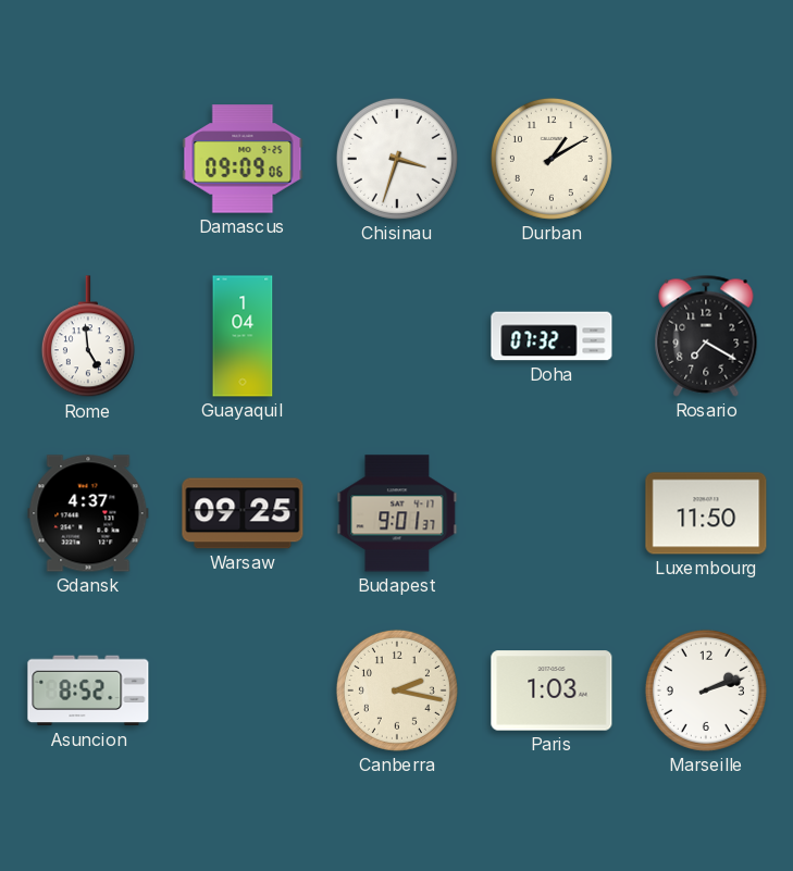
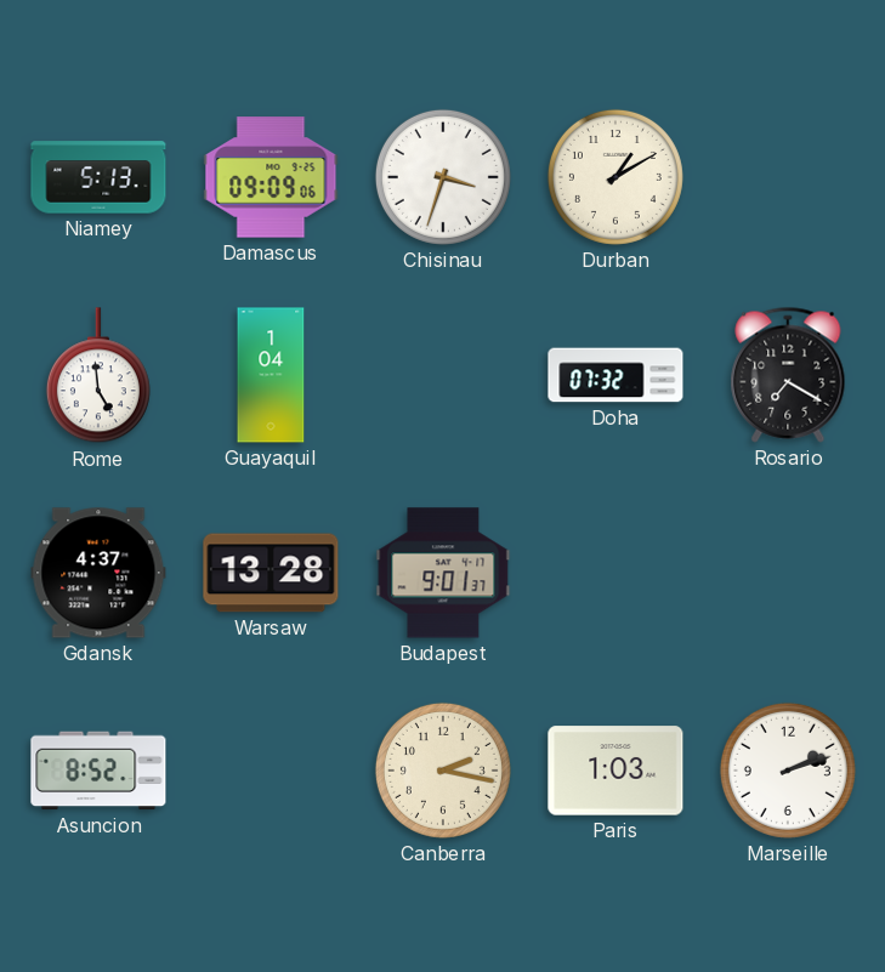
Niamey: none -> 5:13 (98, 177)
Warsaw: 09:25 -> 13:28 (271, 573)
Luxembourg: 11:50 -> none (706, 513)
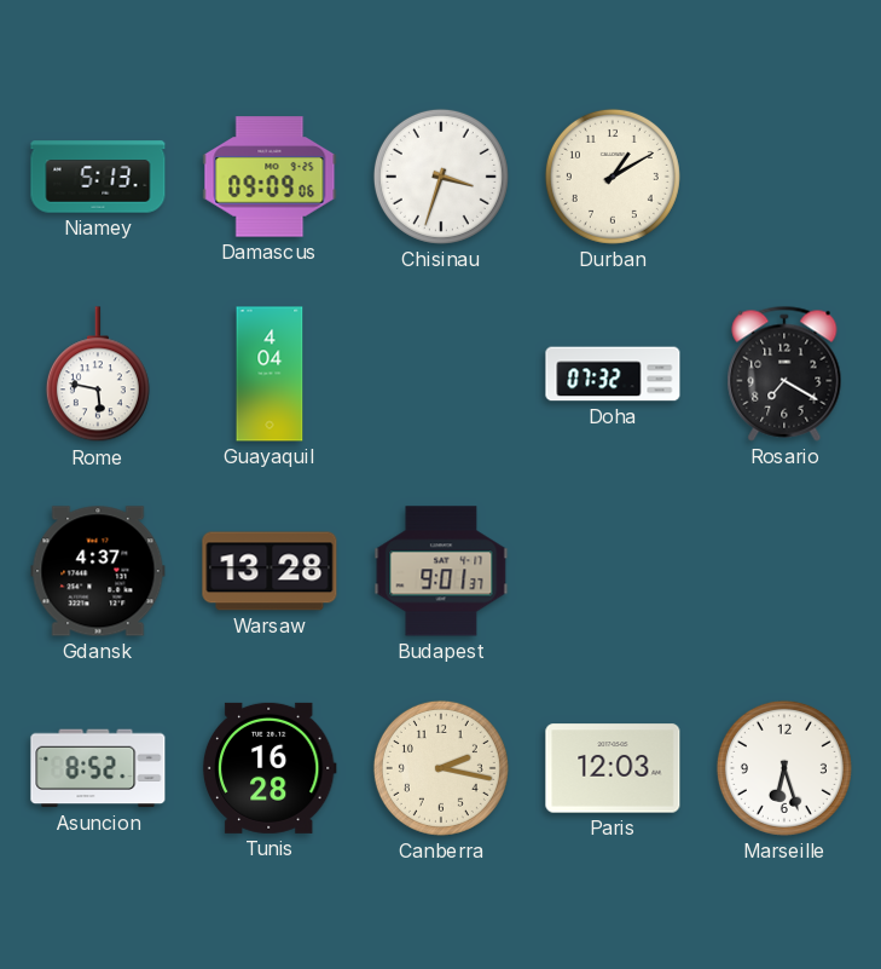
Rome: 4:59 -> 5:47 (98, 375)
Guayaquil: 1:04 -> 4:04 (269, 374)
Tunis: none -> 16:28 (269, 768)
Paris: 1:03 -> 12:03 (613, 768)
Marseille: 2:12 -> 6:27 (784, 768)
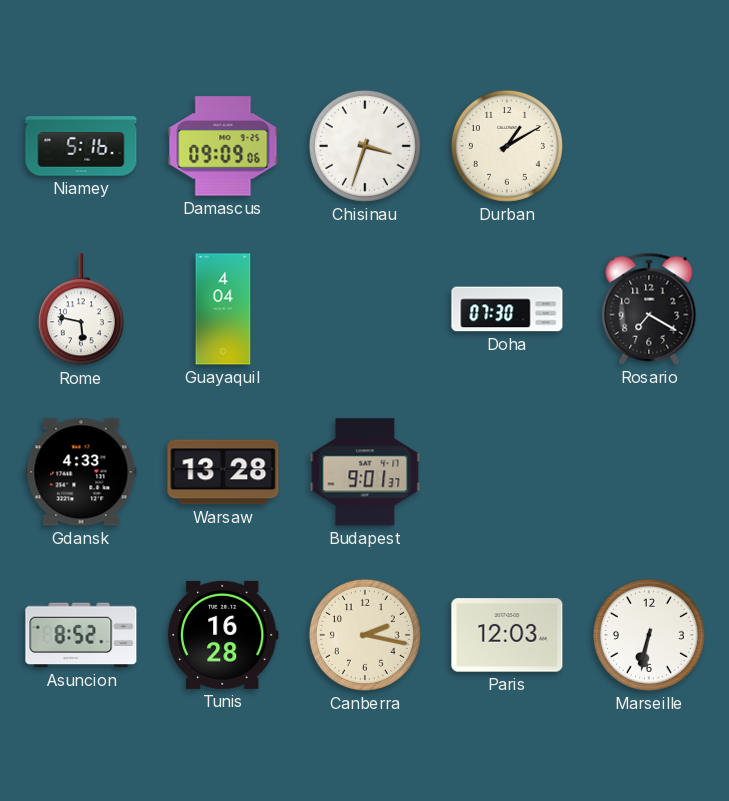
Niamey: 5:13 -> 5:16 (81, 146)
Doha: 07:32 -> 07:30 (507, 309)
Gdansk: 4:37 -> 4:33 (81, 472)
Marseille: 6:27 -> 6:32 (649, 635)
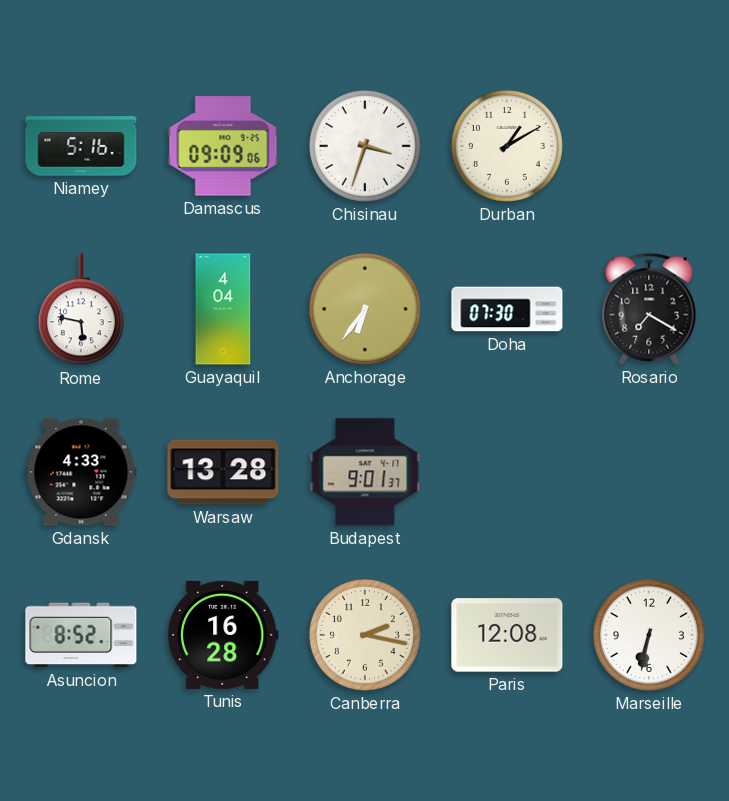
Anchorage: none -> 6:36 (365, 309)
Paris: 12:03 -> 12:08 (507, 635)
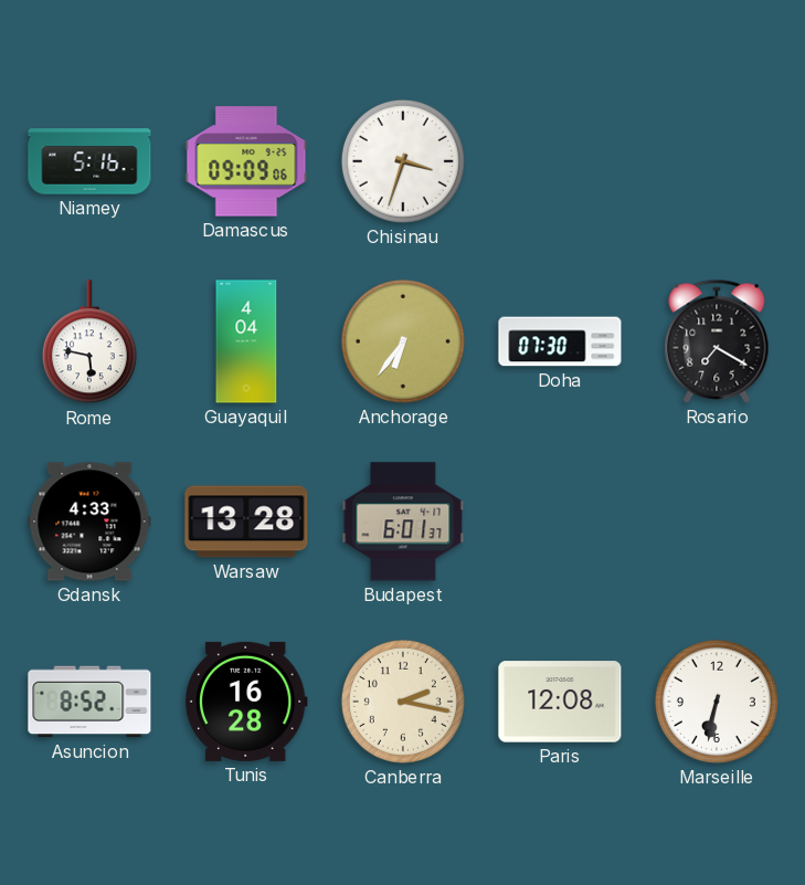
Durban: 1:10 -> none (507, 146)
Budapest: 9:01 -> 6:01 (403, 521)
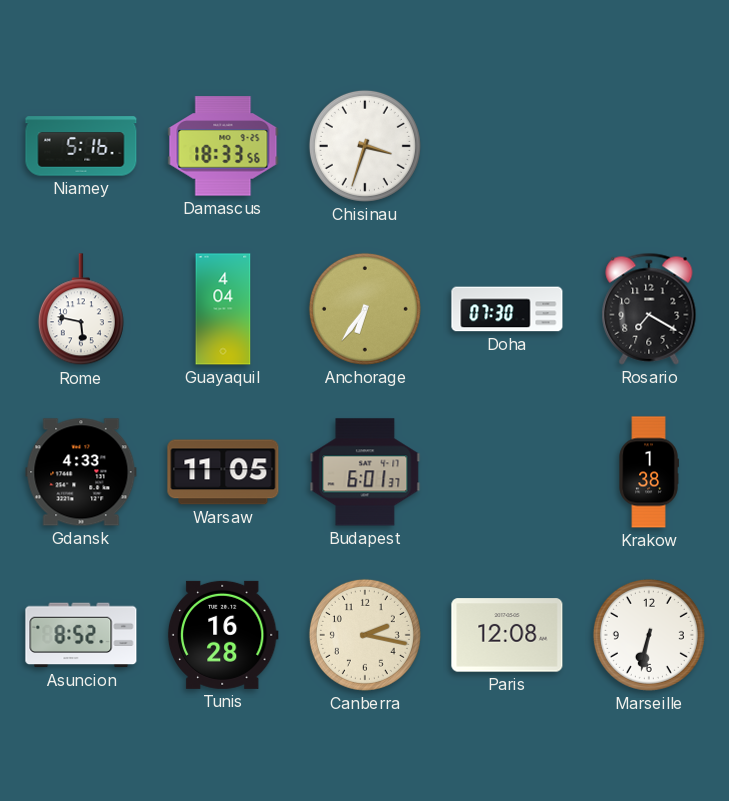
Damascus: 09:09 -> 18:33 (223, 146)
Warsaw: 13:28 -> 11:05 (223, 472)
Krakow: none -> 1:38 (649, 472)
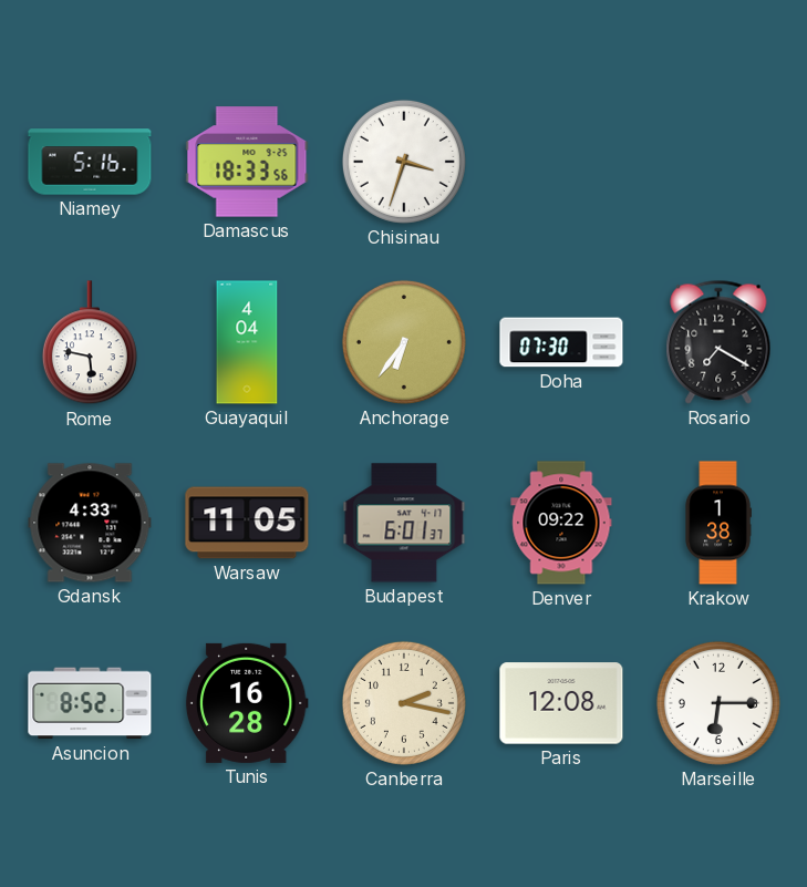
Denver: none -> 09:22 (561, 523)
Marseille: 6:32 -> 6:15 (718, 703)
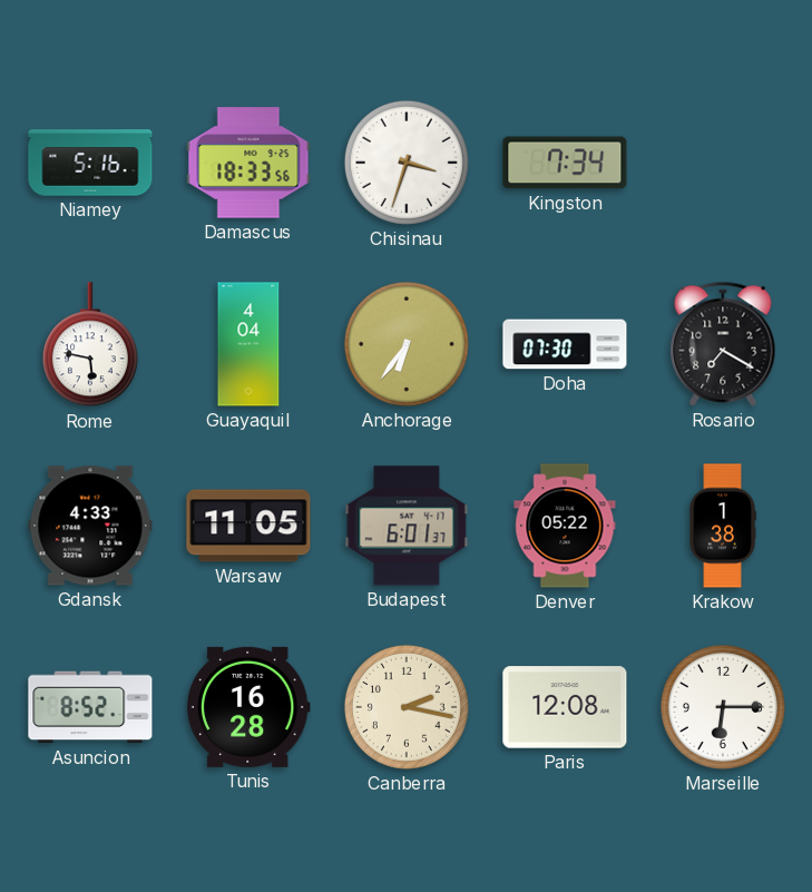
Kingston: none -> 7:34 (565, 163)
Denver: 09:22 -> 05:22 (565, 526)
